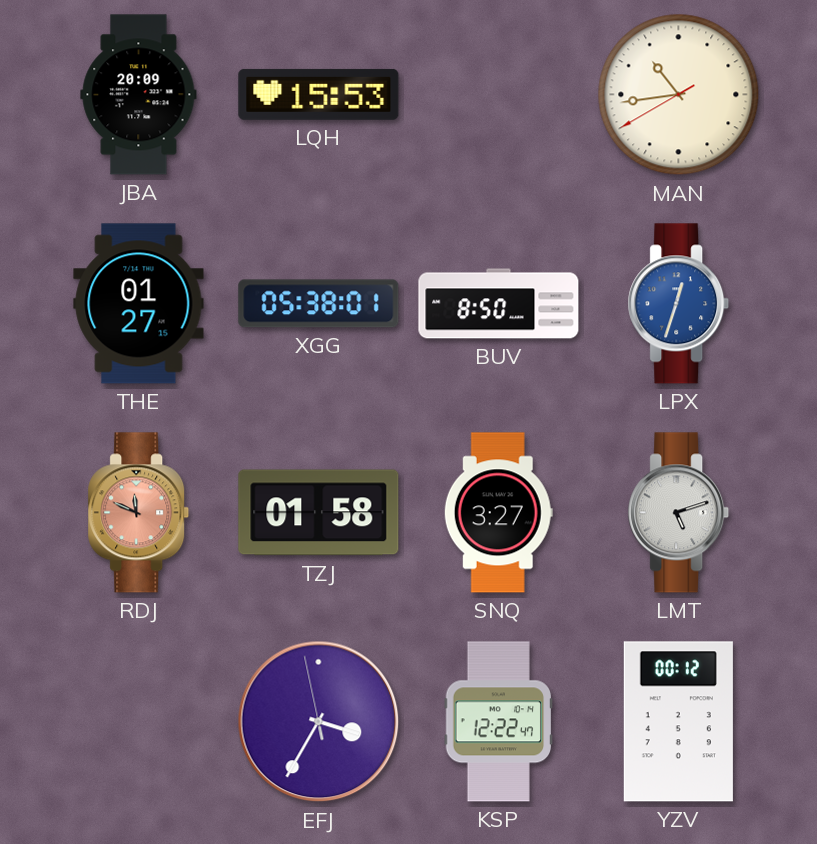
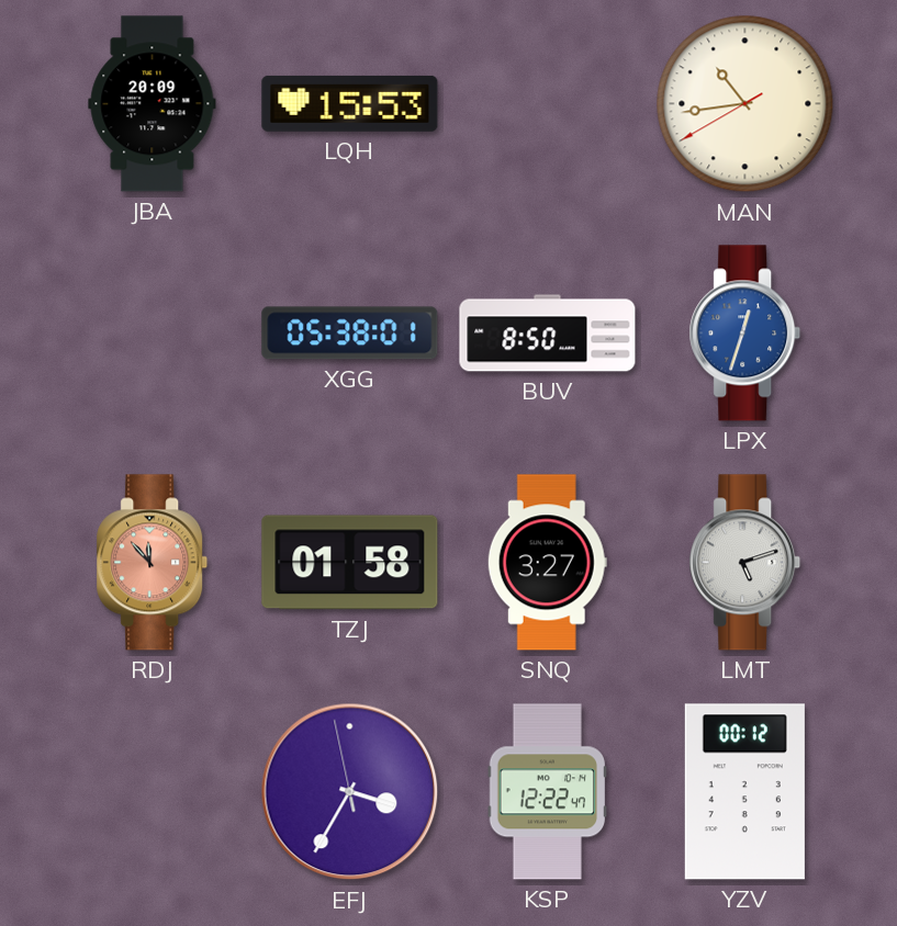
THE: 01:27 -> none (139, 304)
RDJ: 11:49 -> 11:53 (153, 563)
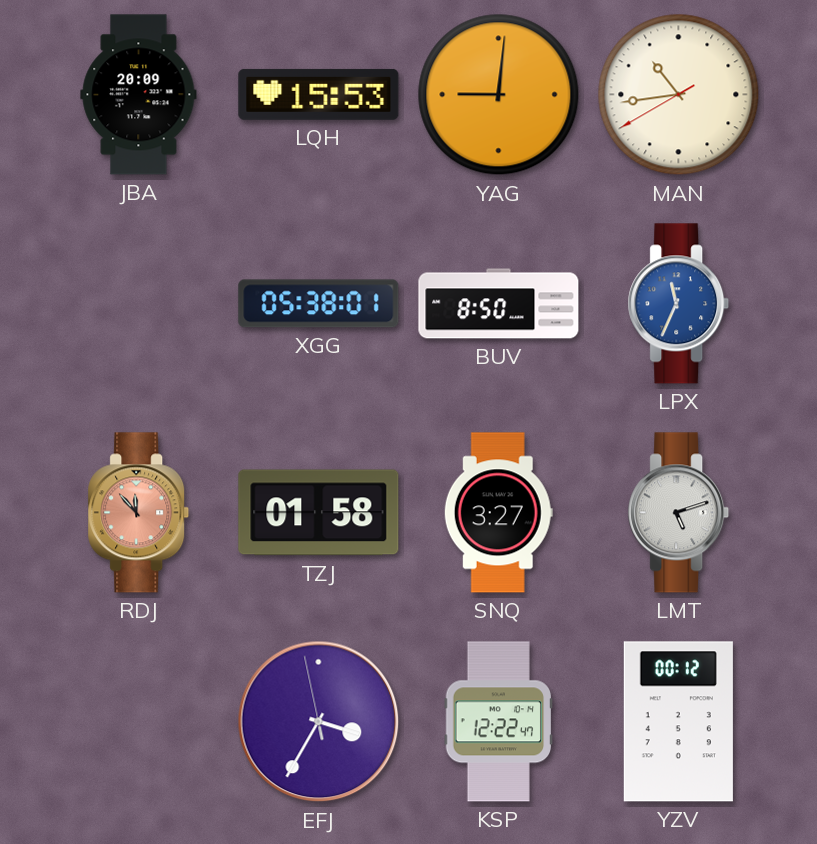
YAG: none -> 9:01 (499, 95)
LPX: 12:33 -> 11:34 (679, 304)
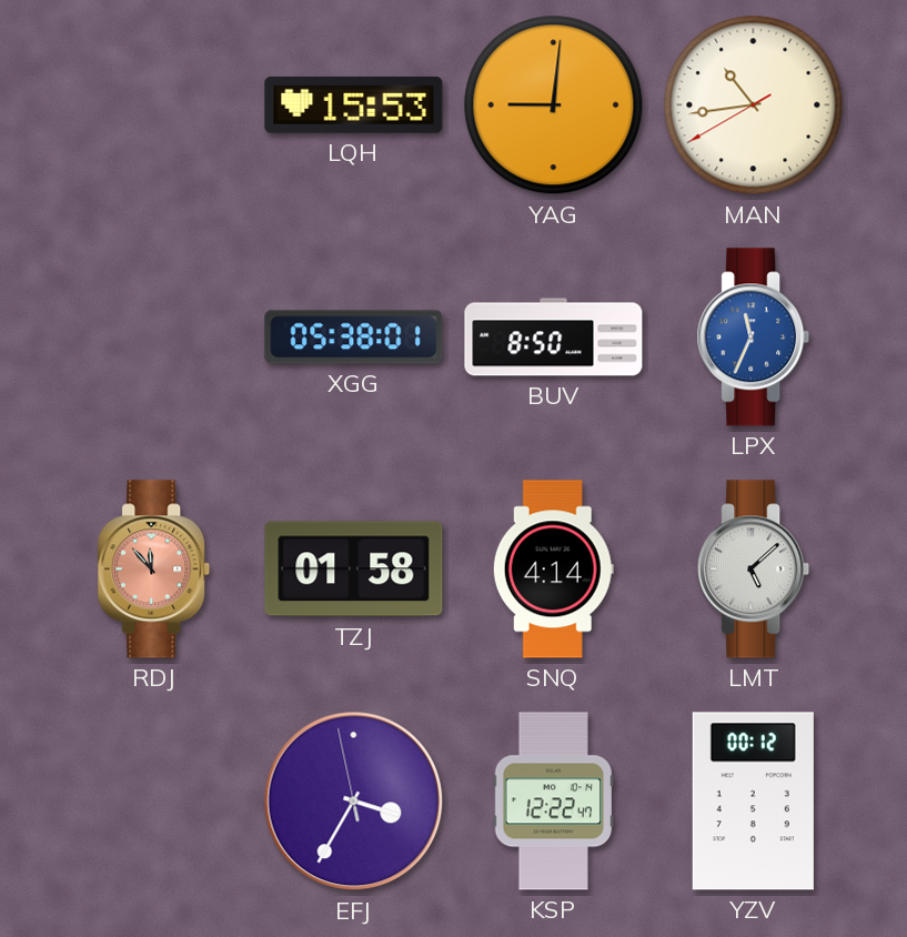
JBA: 20:09 -> none (139, 95)
SNQ: 3:27 -> 4:14 (553, 570)
LMT: 5:12 -> 5:08 (754, 570)
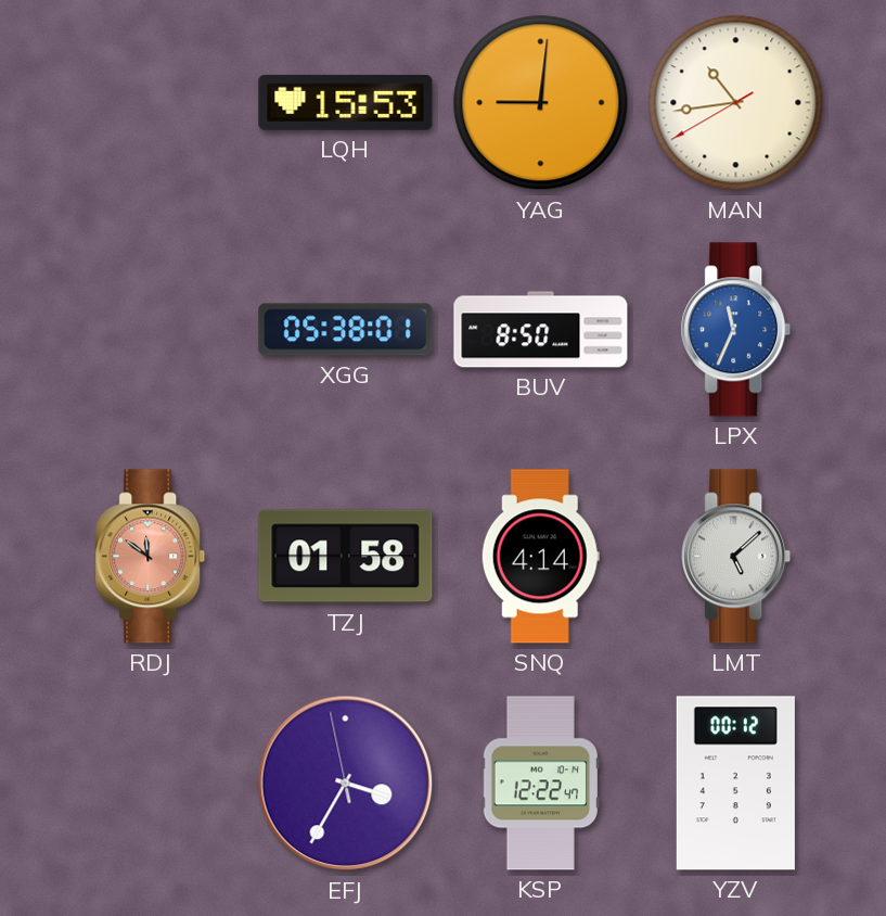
RDJ: 11:53 -> 11:51 (151, 557)
